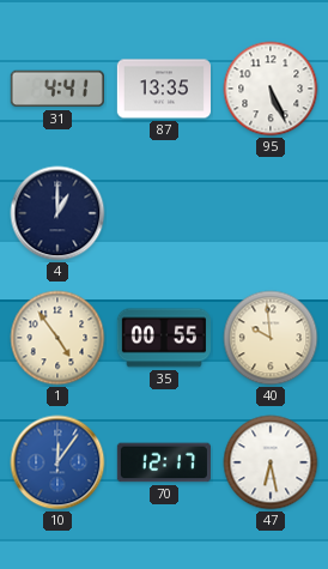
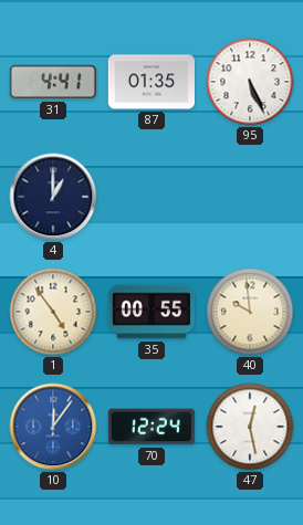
87: 13:35 -> 01:35 (150, 82)
70: 12:17 -> 12:24 (151, 427)
47: 6:28 -> 12:28 (250, 427)
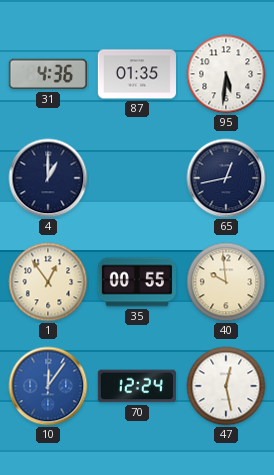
31: 4:41 -> 4:36 (48, 74)
95: 5:26 -> 5:31 (226, 74)
65: none -> 12:43 (226, 178)
1: 4:54 -> 12:54 (48, 282)
